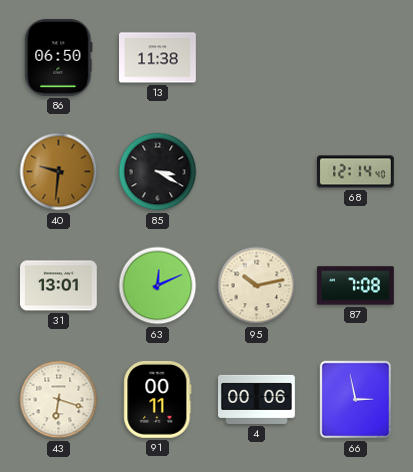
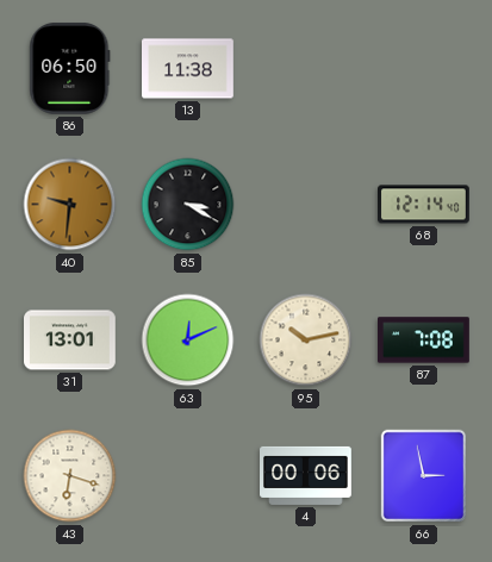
91: 00:11 -> none (158, 399)
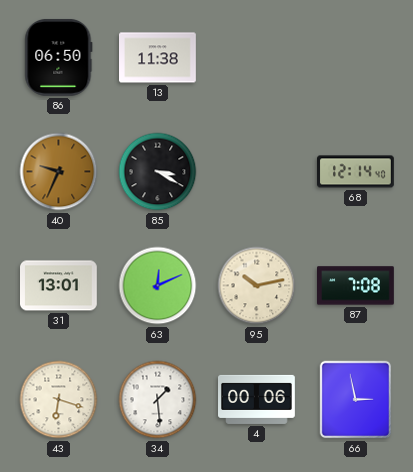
40: 9:31 -> 9:34 (59, 172)
34: none -> 1:29 (158, 400)
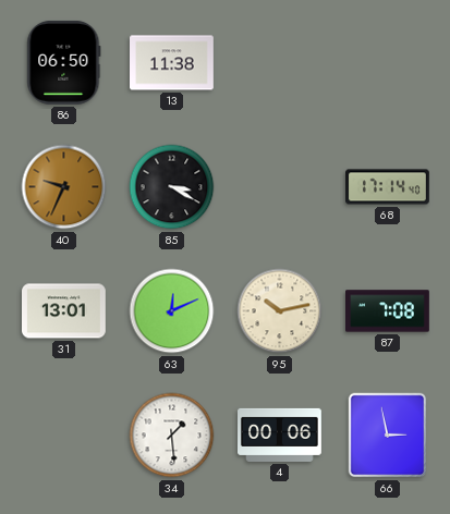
68: 12:14 -> 17:14 (388, 187)
43: 6:18 -> none (59, 400)
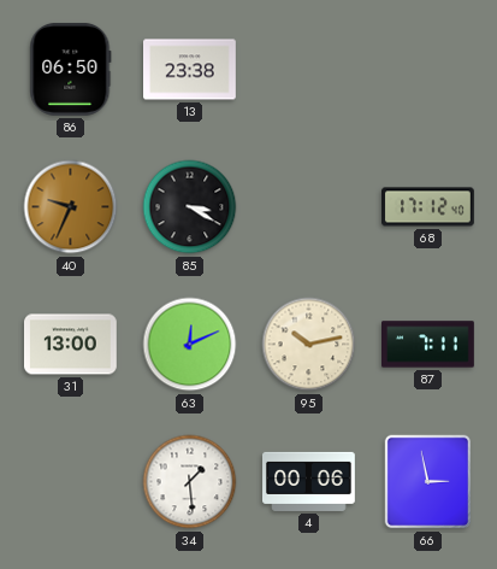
13: 11:38 -> 23:38 (190, 70)
68: 17:14 -> 17:12 (428, 207)
31: 13:01 -> 13:00 (71, 345)
87: 7:08 -> 7:11 (428, 345)
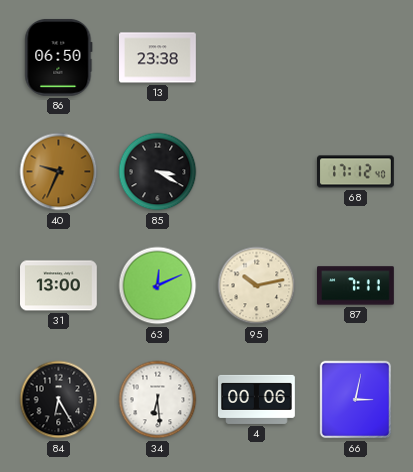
84: none -> 6:25 (59, 400)
34: 1:29 -> 6:29 (158, 400)
66: 2:58 -> 3:02 (356, 400)
